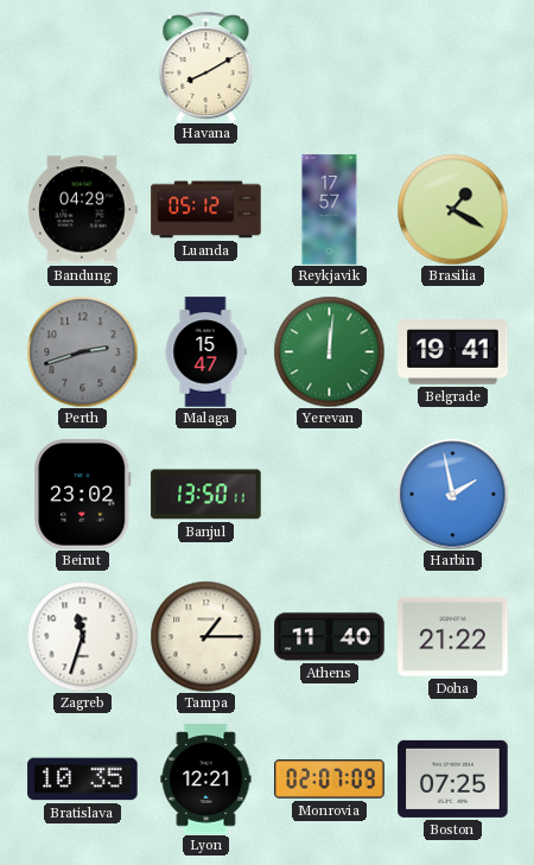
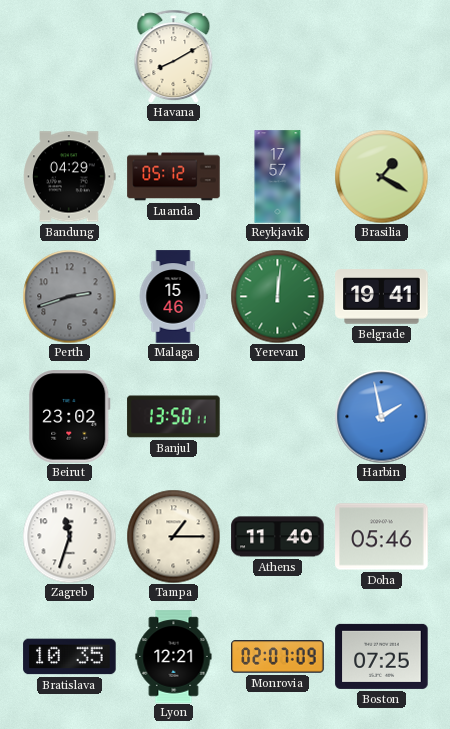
Malaga: 15:47 -> 15:46 (173, 297)
Doha: 21:22 -> 05:46 (382, 537)
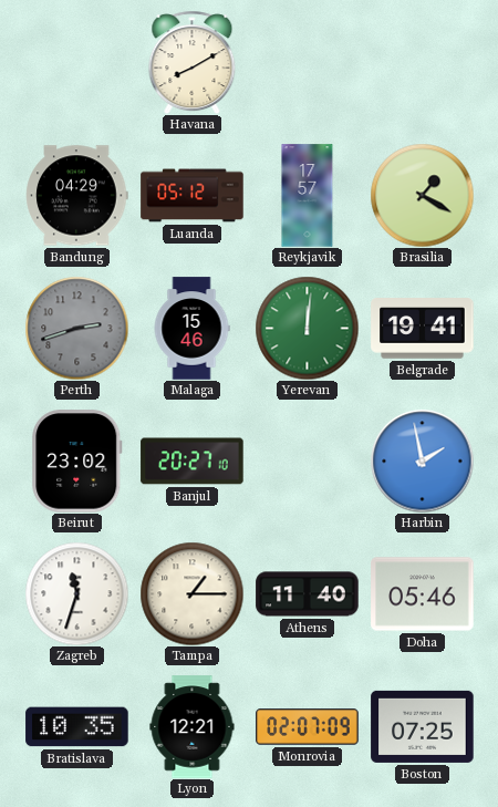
Banjul: 13:50 -> 20:27 (193, 462)
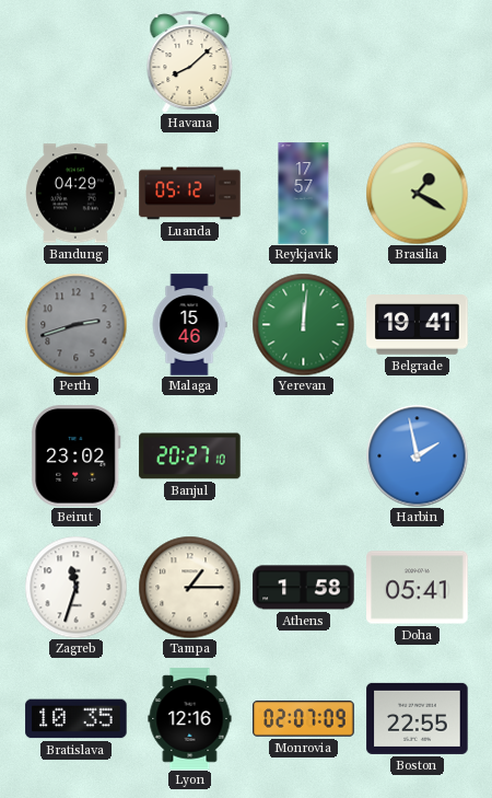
Havana: 8:10 -> 8:08 (190, 61)
Athens: 11:40 -> 1:58 (304, 588)
Doha: 05:46 -> 05:41 (418, 588)
Lyon: 12:21 -> 12:16 (190, 719)
Boston: 07:25 -> 22:55 (418, 718)
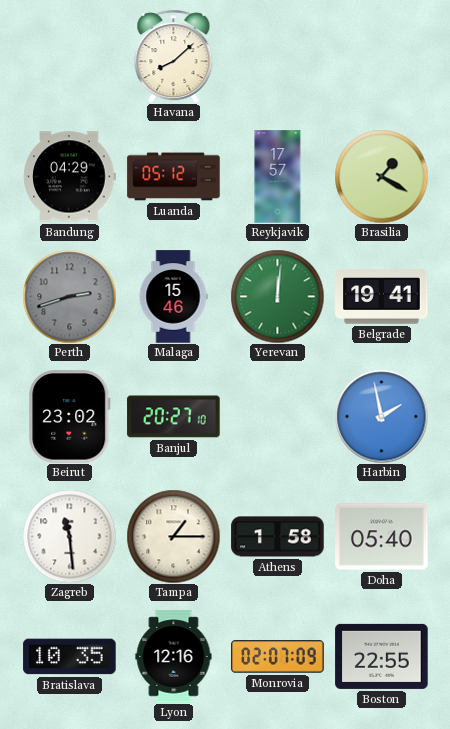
Zagreb: 11:33 -> 11:29 (69, 536)
Doha: 05:41 -> 05:40 (382, 537)
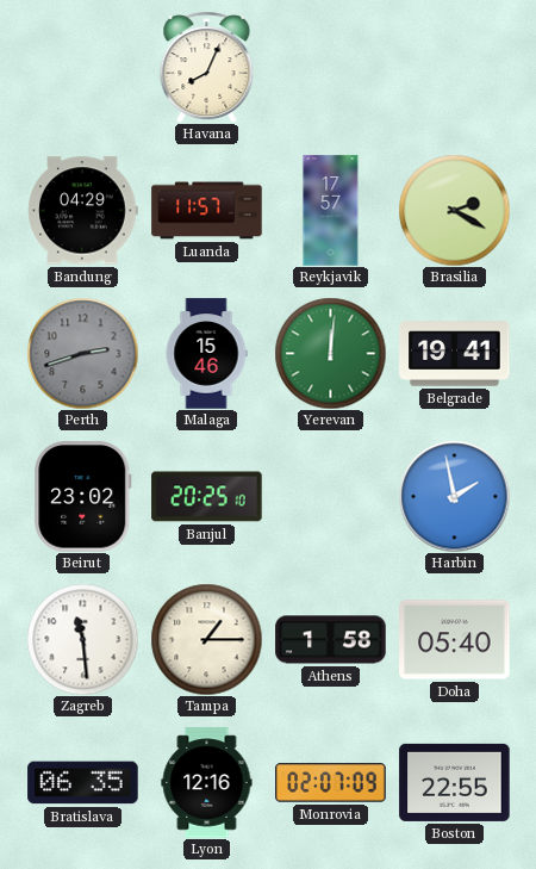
Havana: 8:08 -> 8:04 (207, 67)
Luanda: 05:12 -> 11:57 (207, 211)
Brasilia: 1:20 -> 2:20 (454, 210)
Banjul: 20:27 -> 20:25 (207, 497)
Bratislava: 10:35 -> 06:35 (83, 783)
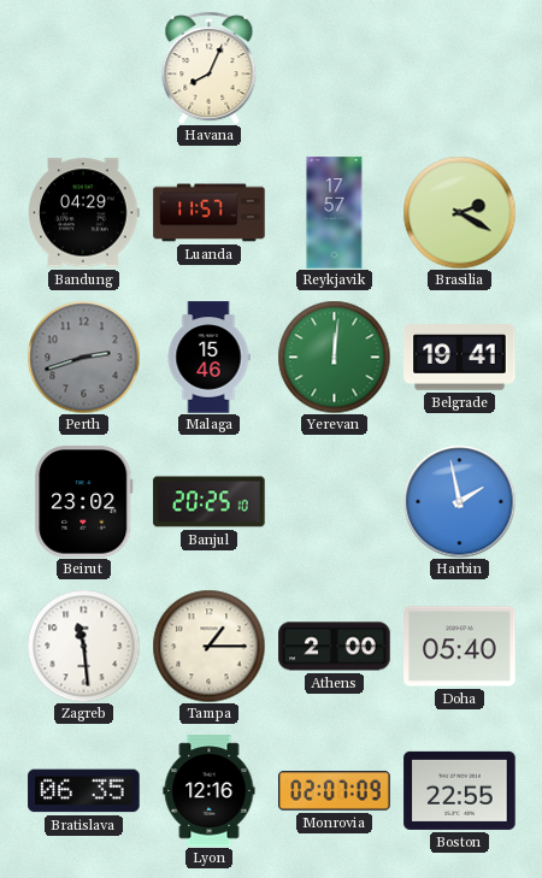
Athens: 1:58 -> 2:00 (335, 647)
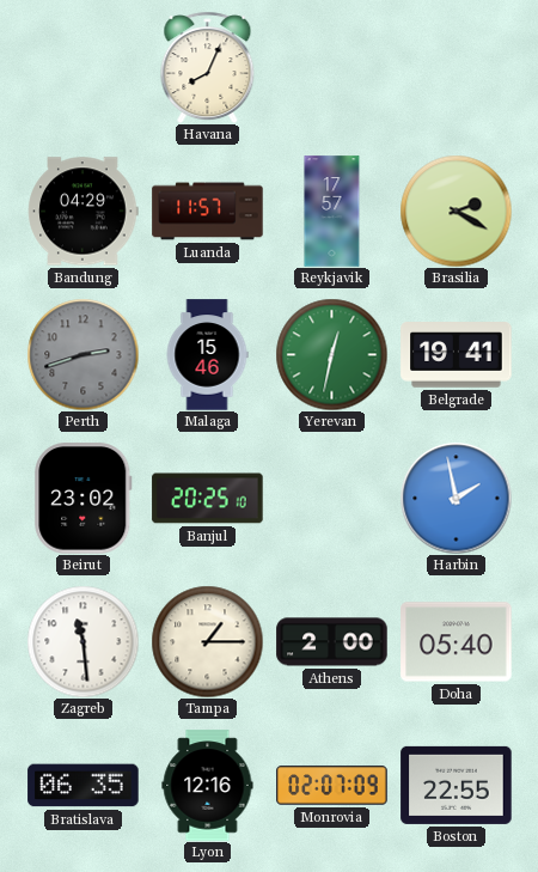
Yerevan: 12:01 -> 12:32 (331, 354)
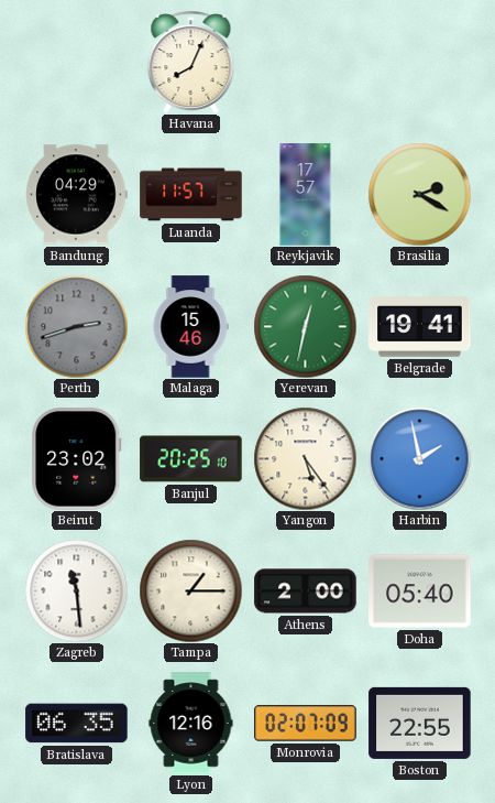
Yangon: none -> 5:24 (305, 458)
